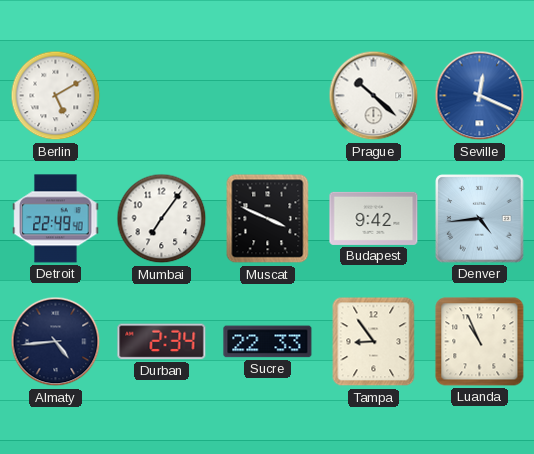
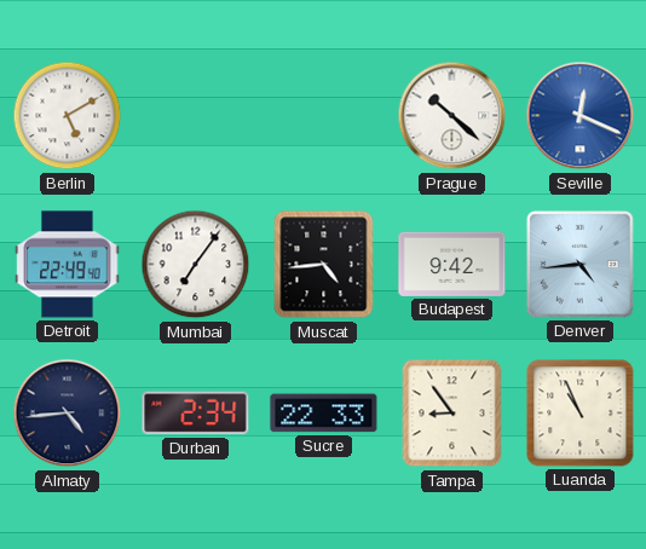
Muscat: 3:49 -> 4:44 (324, 265)
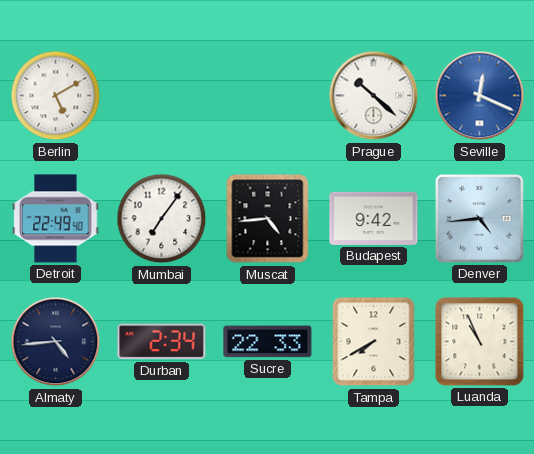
Tampa: 8:54 -> 7:40 (374, 342)
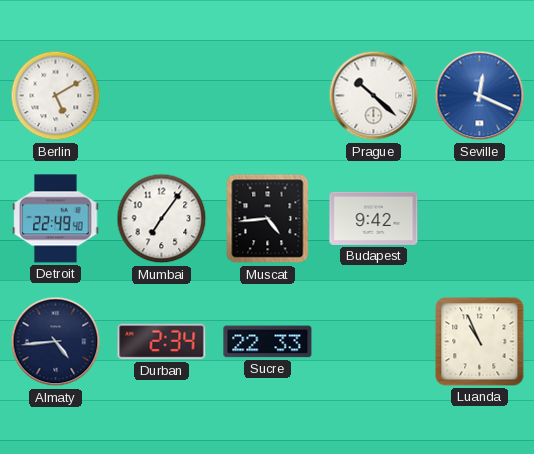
Denver: 4:44 -> none (480, 219)
Tampa: 7:40 -> none (374, 342)
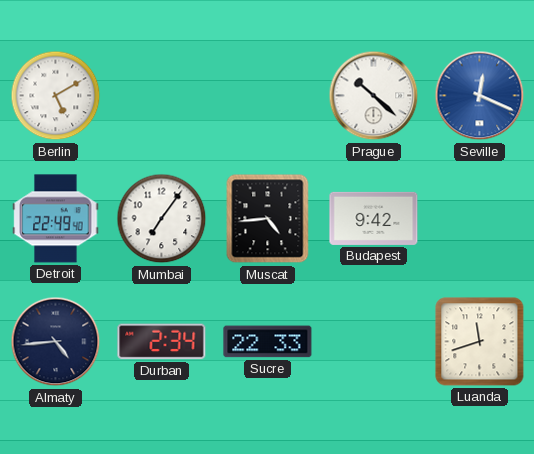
Luanda: 10:56 -> 11:42 (480, 342)
